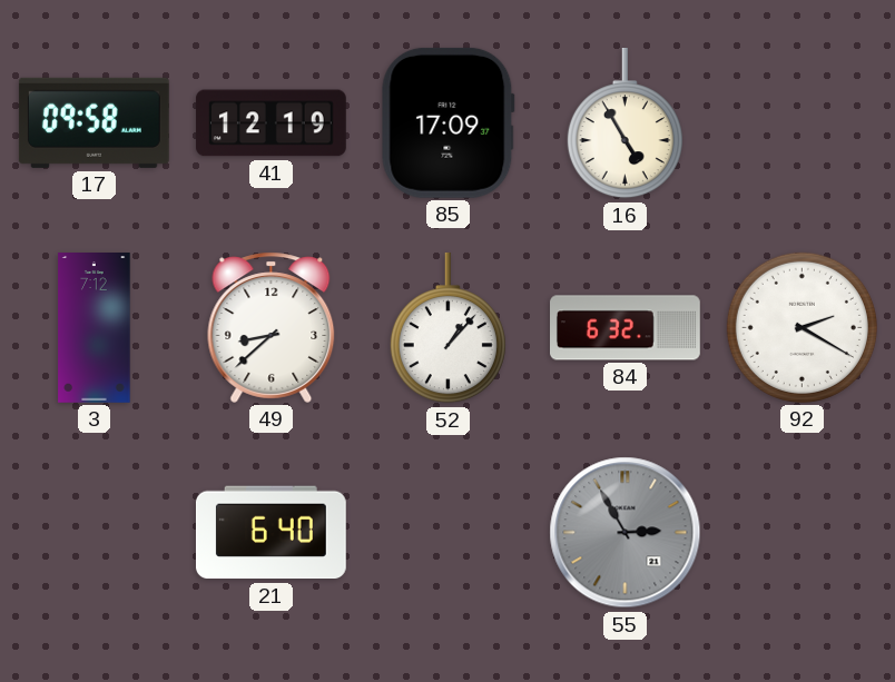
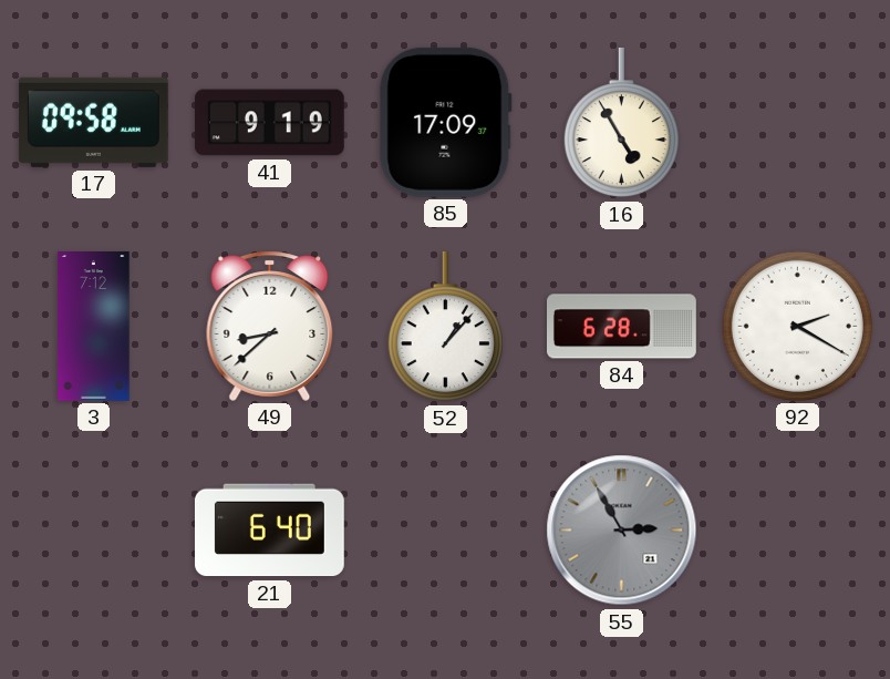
41: 12:19 -> 9:19 (269, 123)
84: 6:32 -> 6:28 (622, 327)
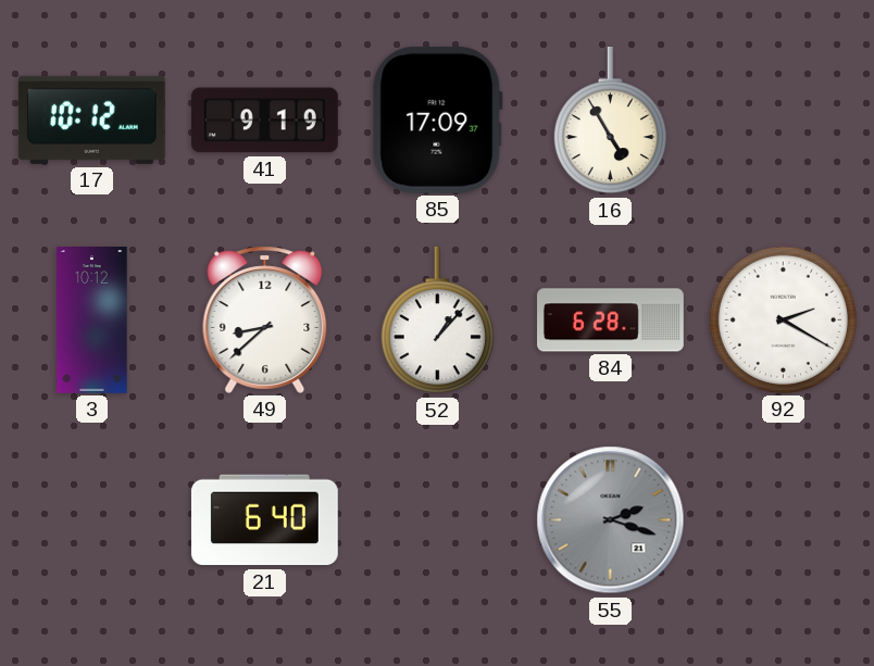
17: 09:58 -> 10:12 (91, 120)
3: 7:12 -> 10:12 (92, 321)
55: 2:55 -> 2:18 (611, 520)
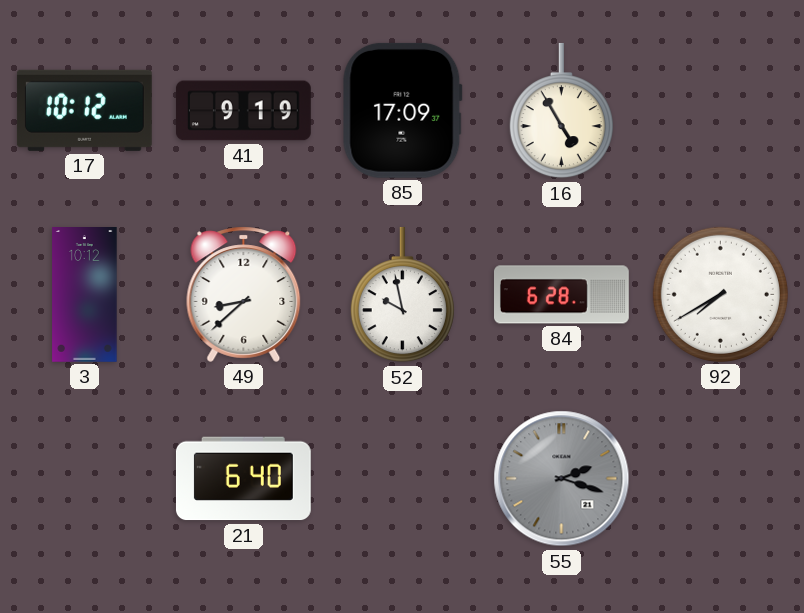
52: 1:07 -> 9:58 (402, 295)
92: 2:20 -> 7:40 (720, 294)
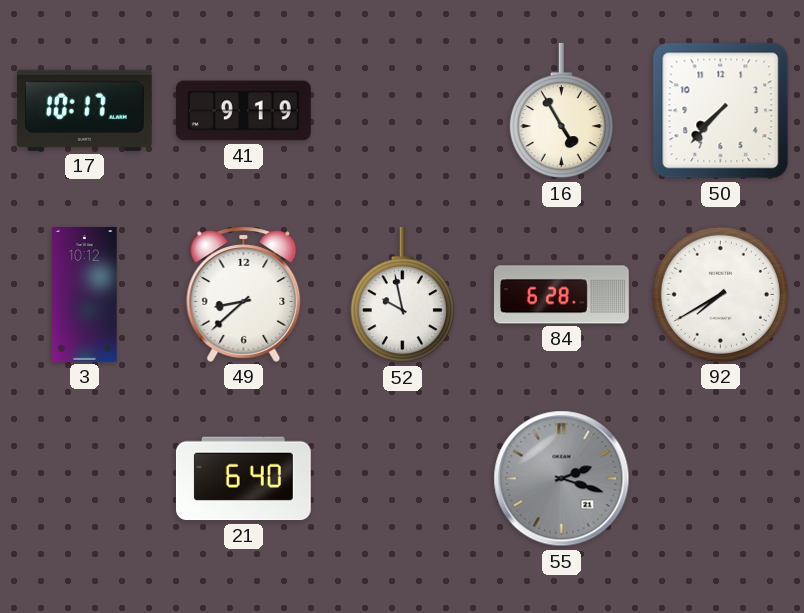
17: 10:12 -> 10:17 (84, 110)
85: 17:09 -> none (402, 110)
50: none -> 7:37 (721, 111)
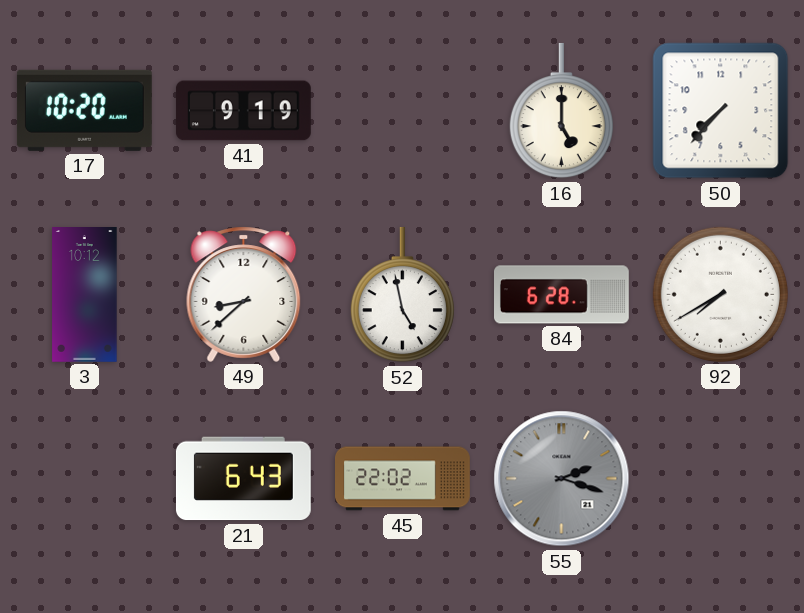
17: 10:17 -> 10:20 (84, 110)
16: 4:55 -> 5:00 (561, 111)
52: 9:58 -> 4:58 (402, 295)
21: 6:40 -> 6:43 (243, 479)
45: none -> 22:02 (403, 479)
